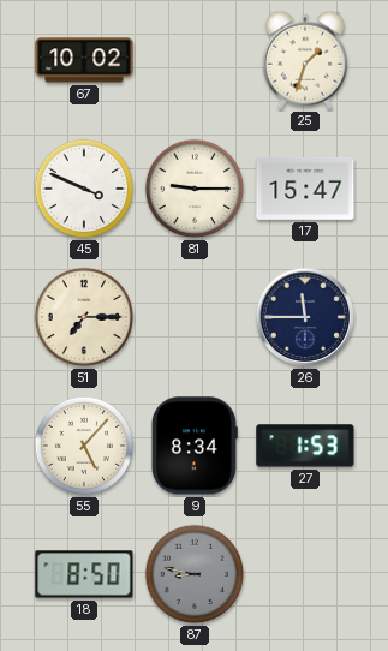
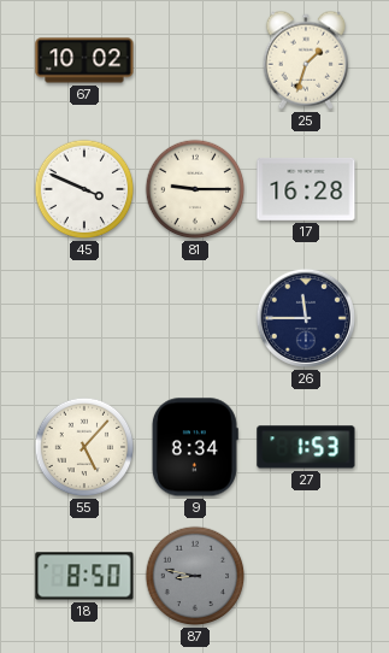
17: 15:47 -> 16:28 (306, 189)
51: 7:15 -> none (84, 317)
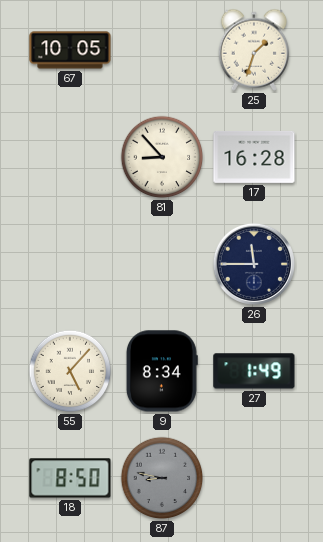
67: 10:02 -> 10:05 (70, 50)
45: 3:49 -> none (84, 189)
81: 9:15 -> 8:53 (162, 157)
27: 1:53 -> 1:49 (254, 371)
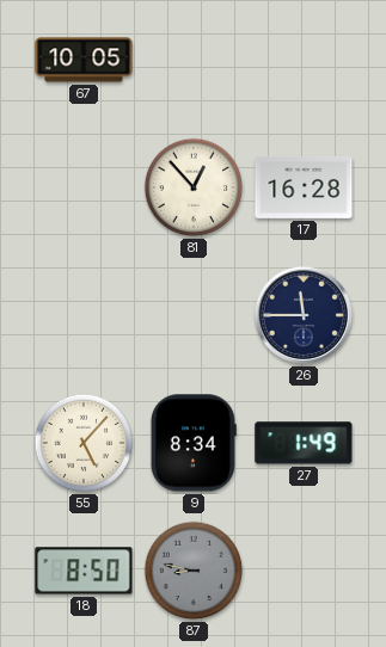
25: 1:33 -> none (254, 50)
81: 8:53 -> 12:53 (194, 187)
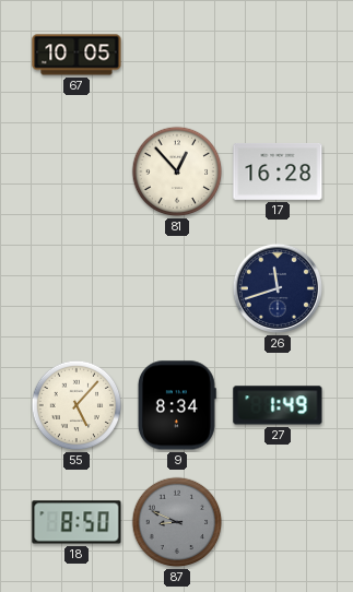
26: 11:45 -> 11:42 (278, 288)
87: 8:47 -> 8:49 (177, 522)
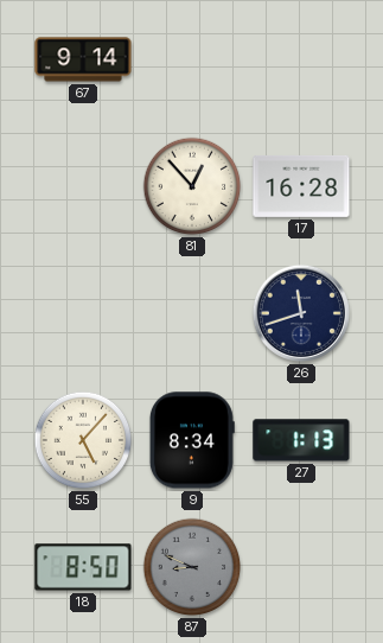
67: 10:05 -> 9:14 (83, 59)
27: 1:49 -> 1:13 (301, 440)
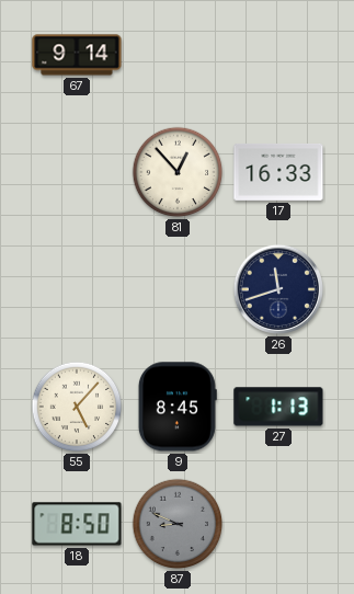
17: 16:28 -> 16:33 (278, 172)
9: 8:34 -> 8:45 (178, 407)
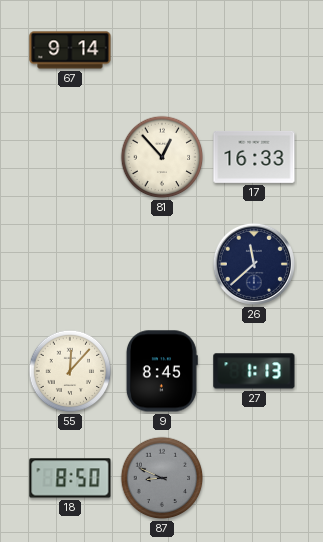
26: 11:42 -> 11:38 (254, 264)
55: 5:07 -> 12:07 (70, 371)
